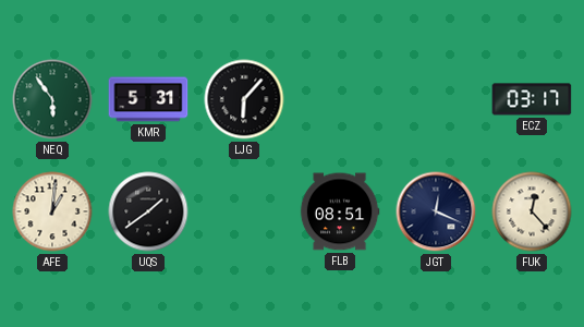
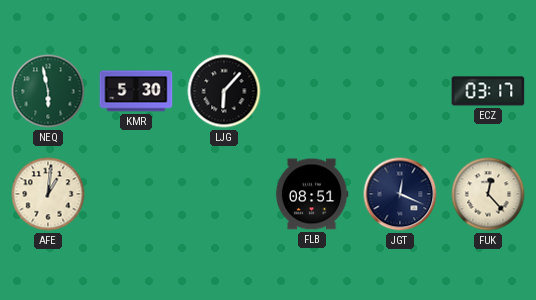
NEQ: 5:54 -> 5:58 (48, 91)
KMR: 5:31 -> 5:30 (136, 91)
UQS: 1:39 -> none (148, 211)
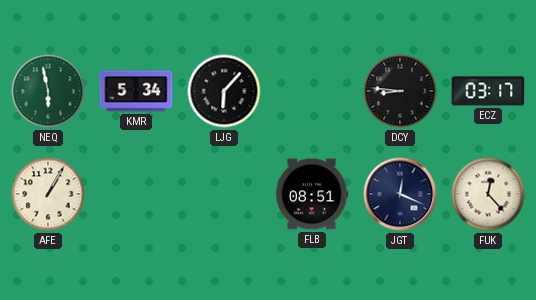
KMR: 5:30 -> 5:34 (136, 91)
DCY: none -> 8:46 (400, 91)
AFE: 1:01 -> 1:05 (48, 194)
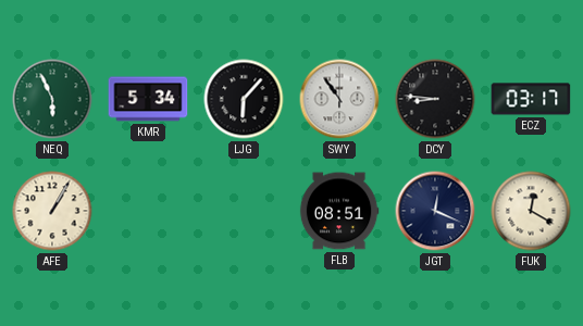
NEQ: 5:58 -> 5:56 (52, 99)
SWY: none -> 10:54 (339, 99)
FUK: 12:23 -> 12:20 (531, 211)
